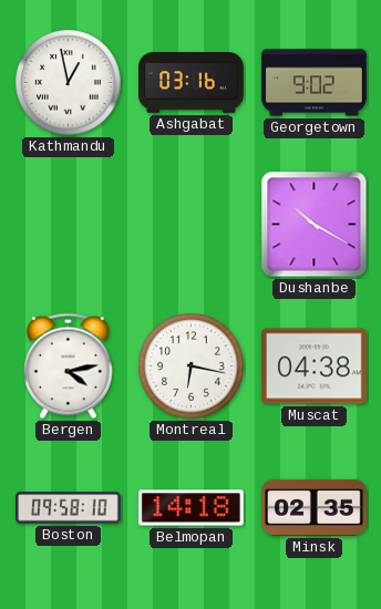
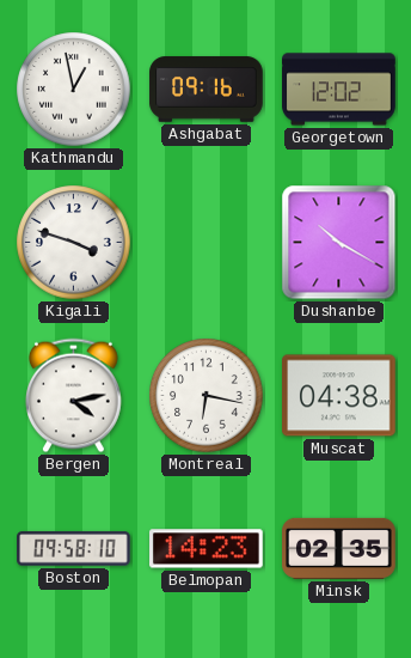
Ashgabat: 03:16 -> 09:16 (207, 90)
Georgetown: 9:02 -> 12:02 (339, 90)
Kigali: none -> 3:48 (74, 243)
Belmopan: 14:18 -> 14:23 (207, 549)
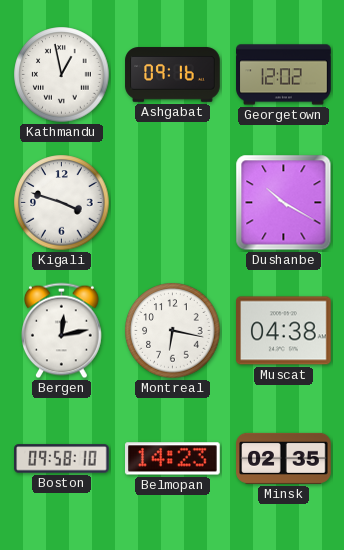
Bergen: 4:13 -> 12:13 (62, 331)
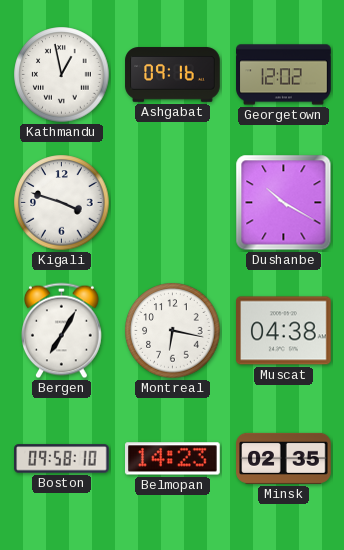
Bergen: 12:13 -> 7:05 (62, 331)
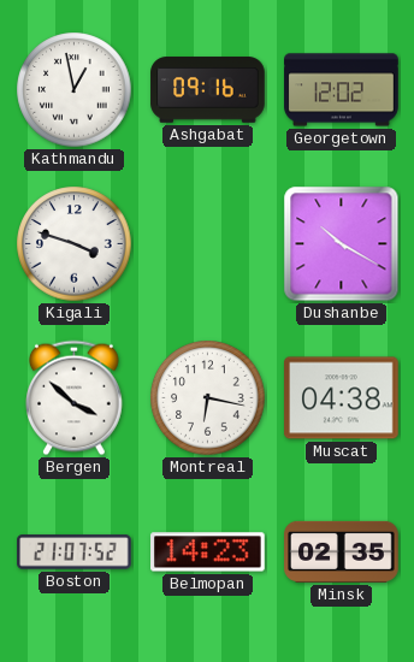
Bergen: 7:05 -> 3:52 (75, 398)
Boston: 09:58 -> 21:07 (75, 552)
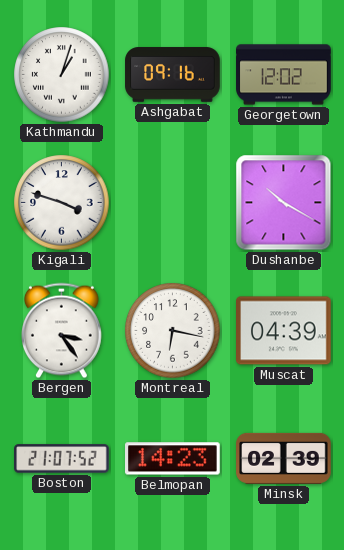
Kathmandu: 12:58 -> 1:03 (62, 75)
Bergen: 3:52 -> 3:24 (62, 331)
Muscat: 04:38 -> 04:39 (284, 331)
Minsk: 02:35 -> 02:39 (284, 458)
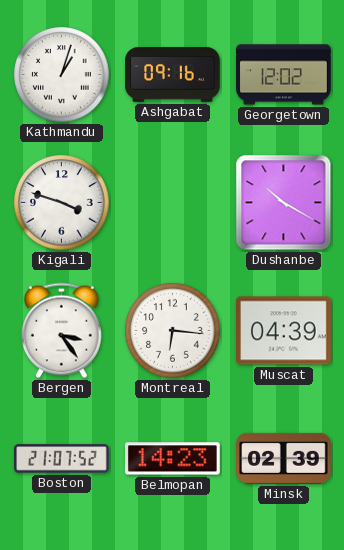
Montreal: 6:17 -> 6:16 (173, 331)
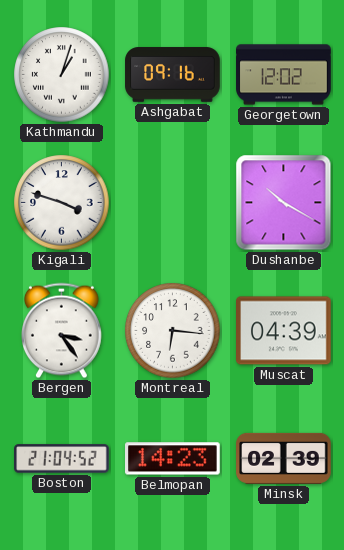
Boston: 21:07 -> 21:04 (62, 459)
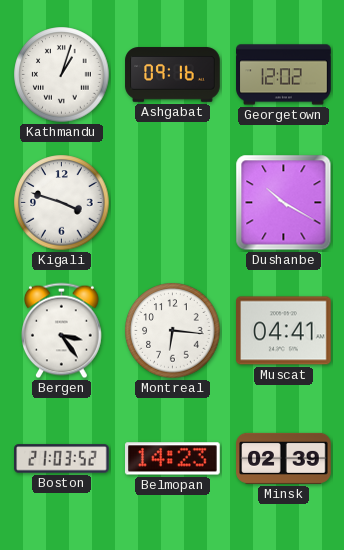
Muscat: 04:39 -> 04:41 (284, 331)
Boston: 21:04 -> 21:03 (62, 459)
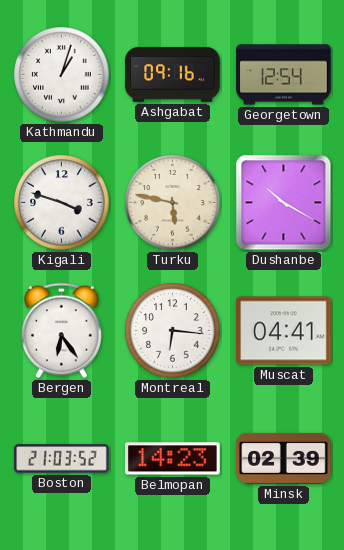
Georgetown: 12:02 -> 12:54 (284, 75)
Turku: none -> 5:47 (173, 203)
Bergen: 3:24 -> 6:24 (62, 331)
